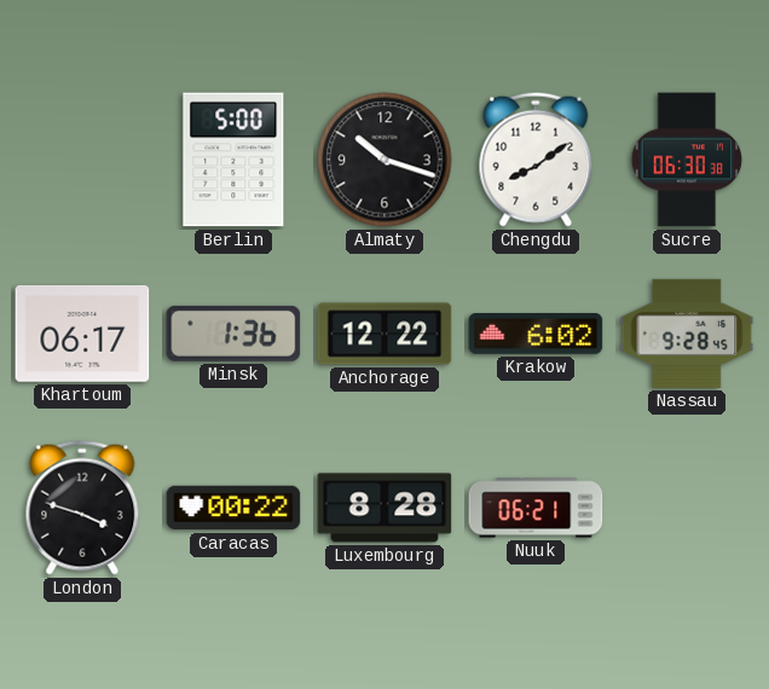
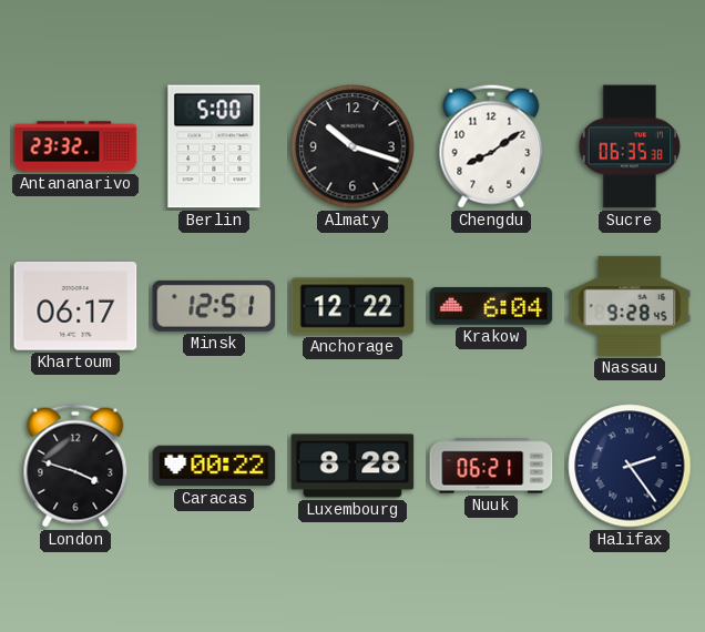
Antananarivo: none -> 23:32 (75, 146)
Sucre: 06:30 -> 06:35 (630, 146)
Minsk: 1:36 -> 12:51 (214, 306)
Krakow: 6:02 -> 6:04 (491, 307)
Halifax: none -> 2:24 (630, 466)
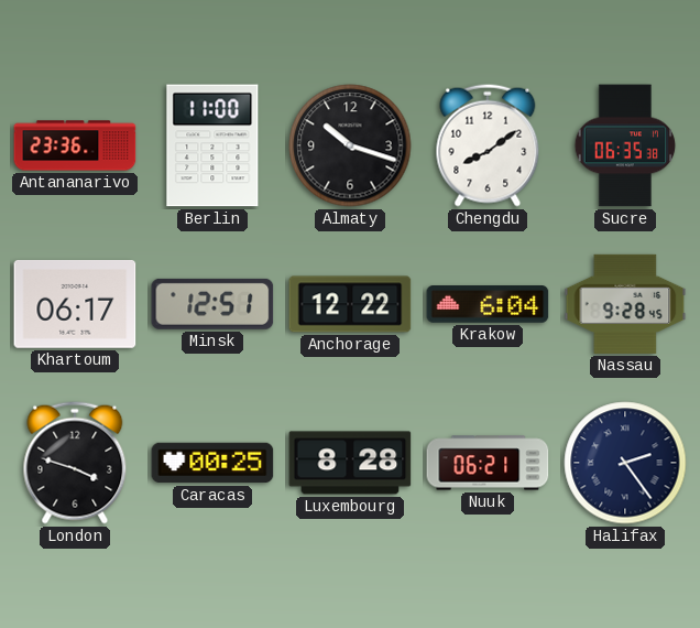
Antananarivo: 23:32 -> 23:36 (75, 145)
Berlin: 5:00 -> 11:00 (212, 145)
Caracas: 00:22 -> 00:25 (212, 463)
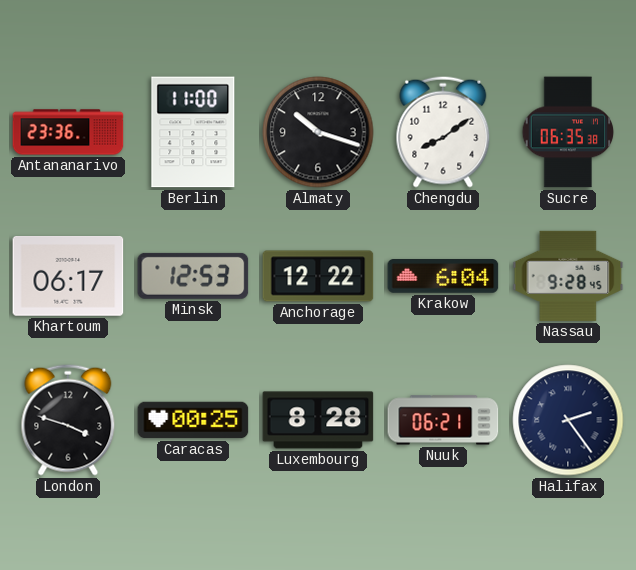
Minsk: 12:51 -> 12:53 (193, 276)
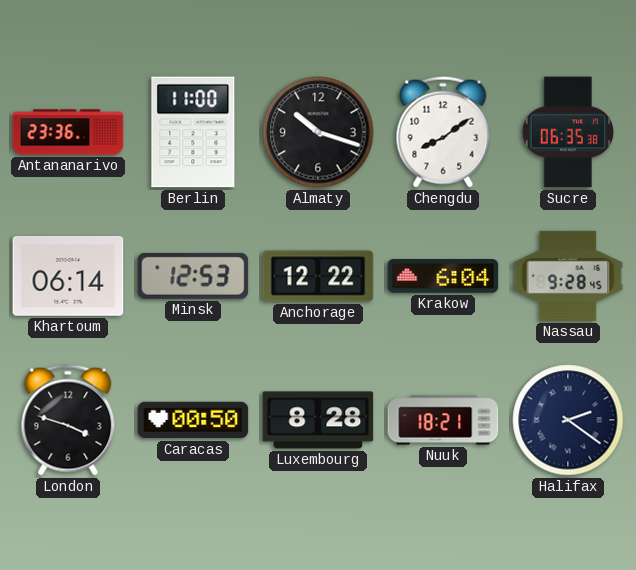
Khartoum: 06:17 -> 06:14 (68, 277)
Caracas: 00:25 -> 00:50 (193, 420)
Nuuk: 06:21 -> 18:21 (443, 420)
Halifax: 2:24 -> 2:21 (568, 420)
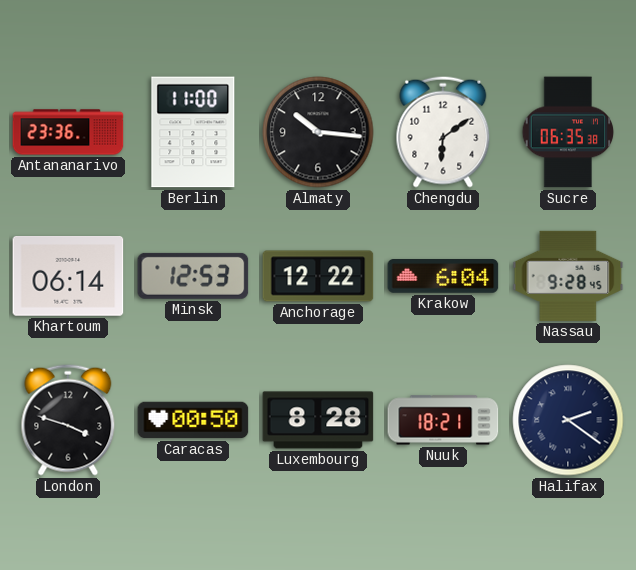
Almaty: 10:18 -> 10:16 (318, 132)
Chengdu: 8:09 -> 6:09 (443, 132)
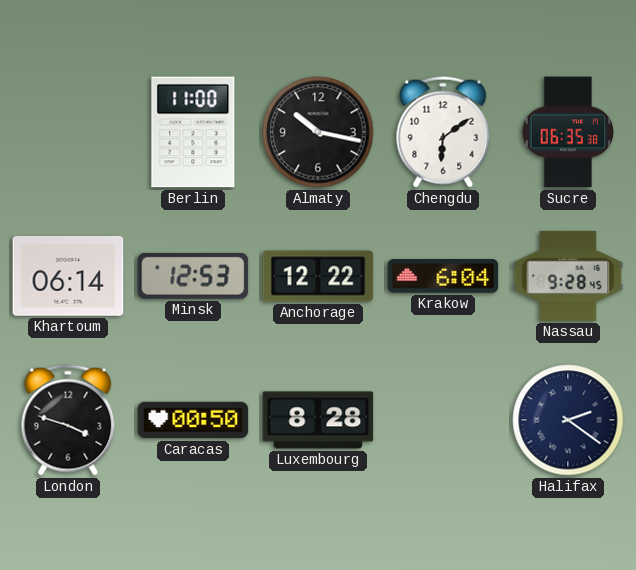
Antananarivo: 23:36 -> none (68, 132)
Almaty: 10:16 -> 10:17 (318, 132)
Nuuk: 18:21 -> none (443, 420)
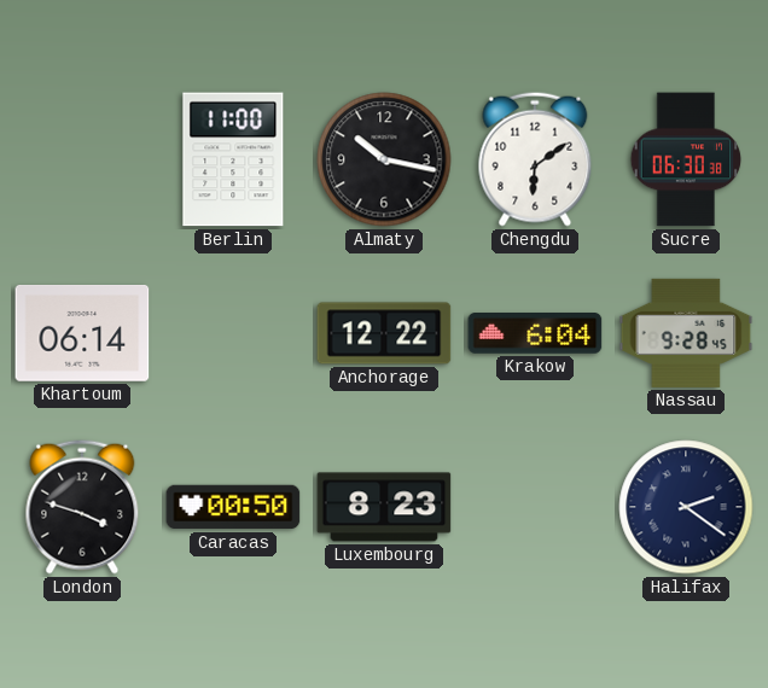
Sucre: 06:35 -> 06:30 (686, 159)
Minsk: 12:53 -> none (193, 276)
Luxembourg: 8:28 -> 8:23 (384, 507)
